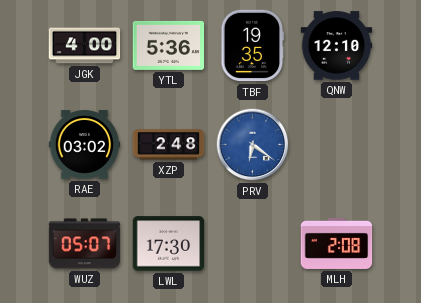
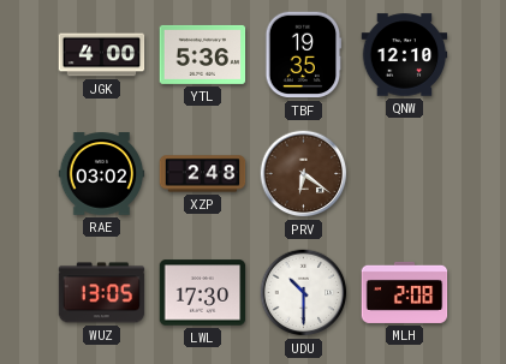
PRV dial: blue -> brown (304, 174)
WUZ: 05:07 -> 13:05 (102, 293)
UDU: none -> 10:30 (304, 293)
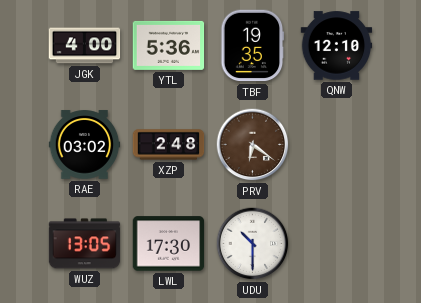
MLH: 2:08 -> none (405, 292)
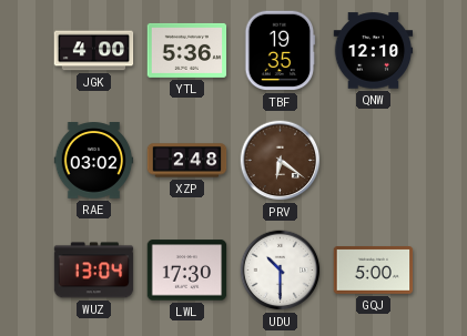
WUZ: 13:05 -> 13:04 (94, 271)
GQJ: none -> 5:00 (374, 271)
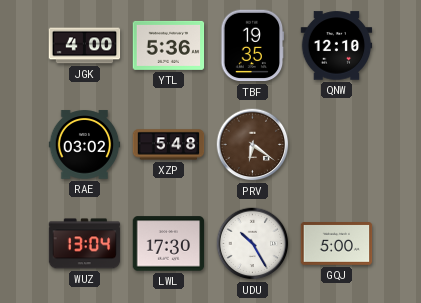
XZP: 2:48 -> 5:48 (169, 145)
UDU: 10:30 -> 10:25 (253, 244)
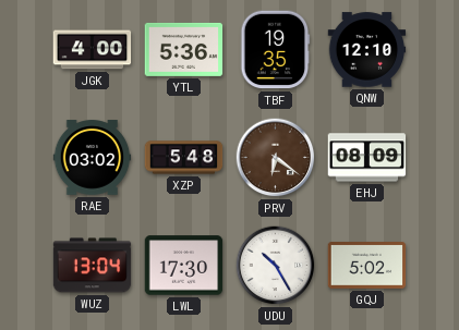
EHJ: none -> 08:09 (367, 158)
GQJ: 5:00 -> 5:02 (367, 266)
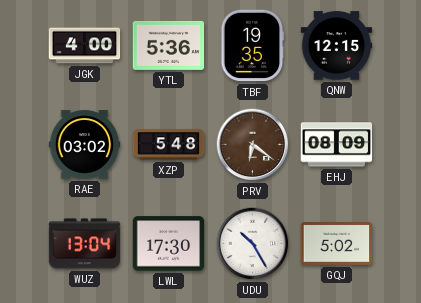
QNW: 12:10 -> 12:15 (337, 46)
